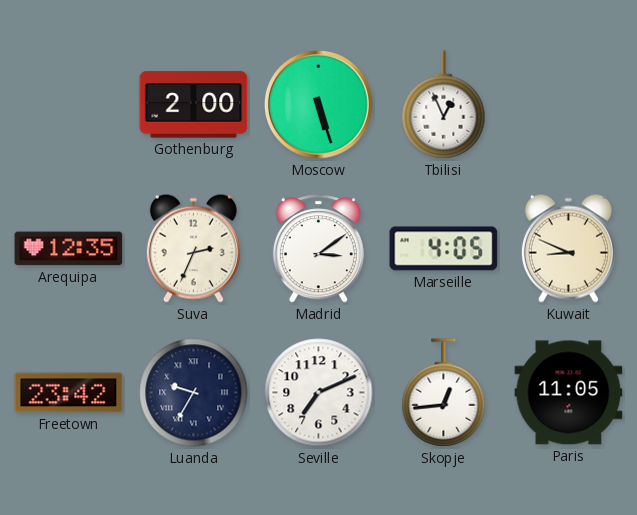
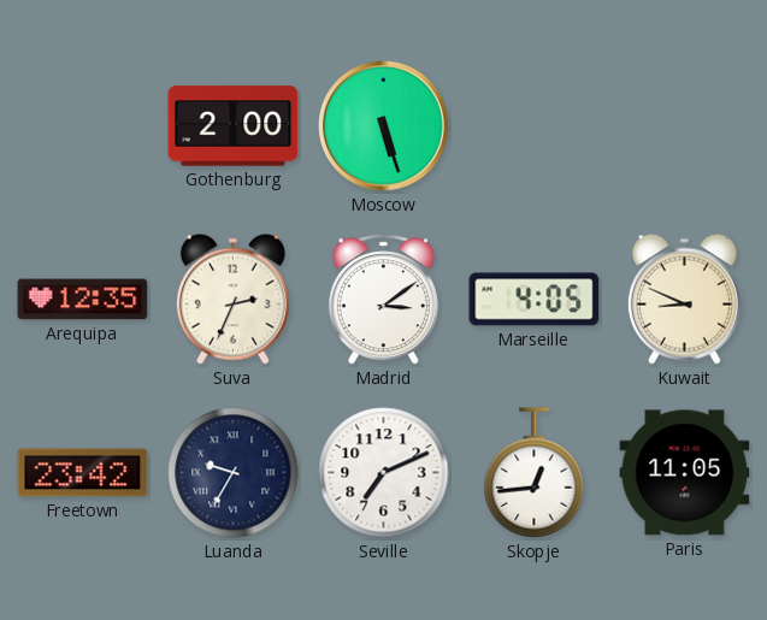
Tbilisi: 12:56 -> none (444, 105)
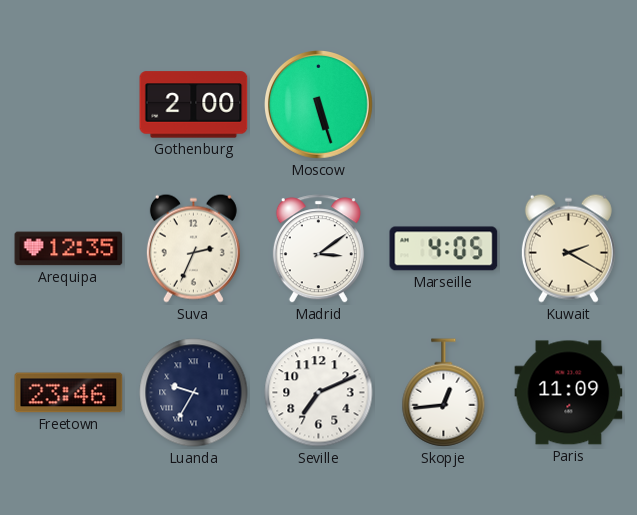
Kuwait: 8:49 -> 2:20 (568, 248)
Freetown: 23:42 -> 23:46 (69, 393)
Paris: 11:05 -> 11:09 (569, 393)
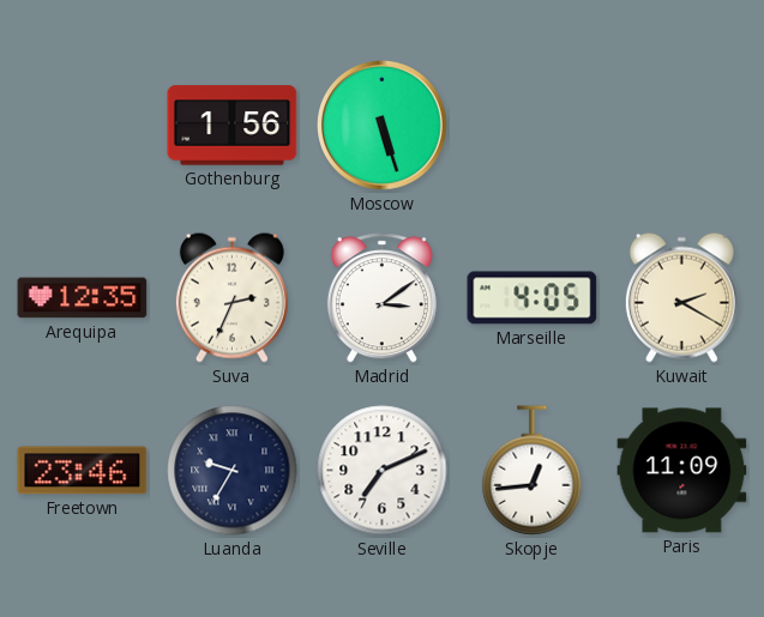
Gothenburg: 2:00 -> 1:56 (233, 126)
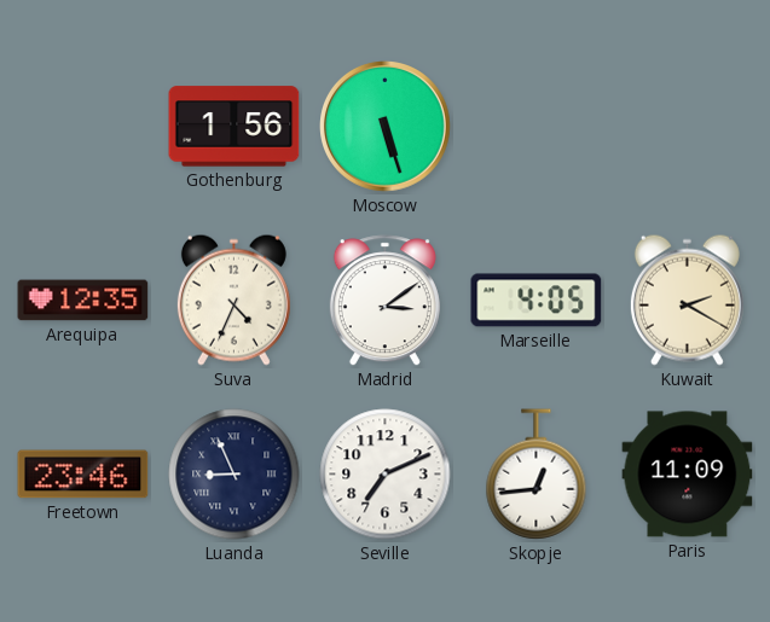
Suva: 2:34 -> 4:34 (233, 300)
Luanda: 9:35 -> 8:56 (235, 475)
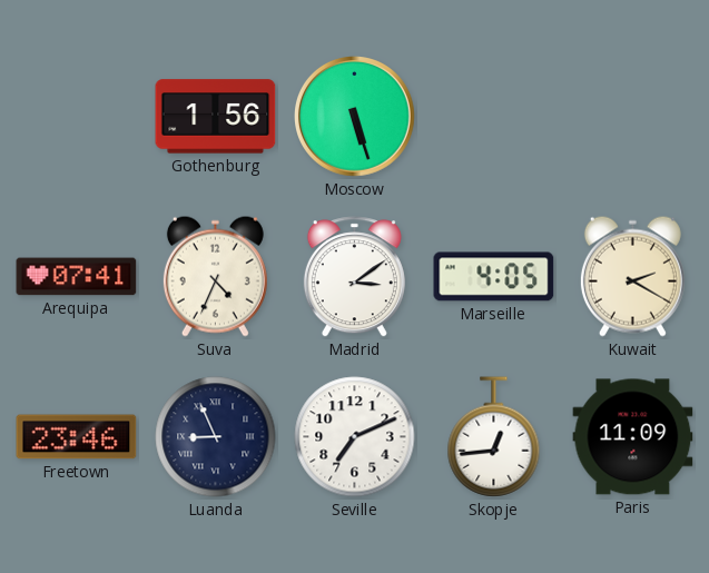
Arequipa: 12:35 -> 07:41 (77, 277)
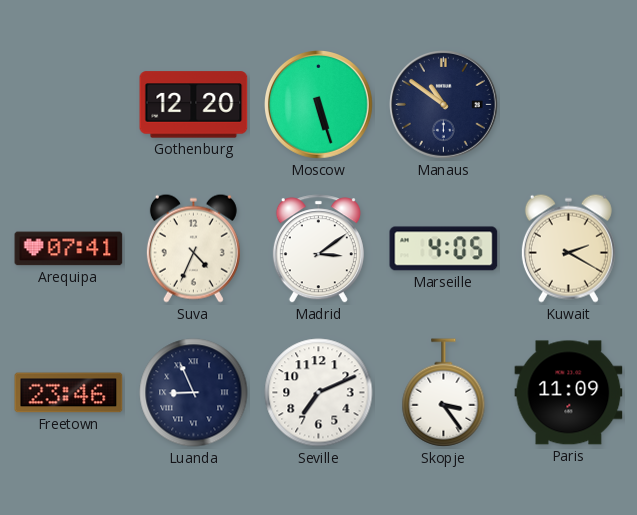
Gothenburg: 1:56 -> 12:20 (194, 105)
Manaus: none -> 10:51 (444, 105)
Skopje: 12:44 -> 3:24 (444, 393)
